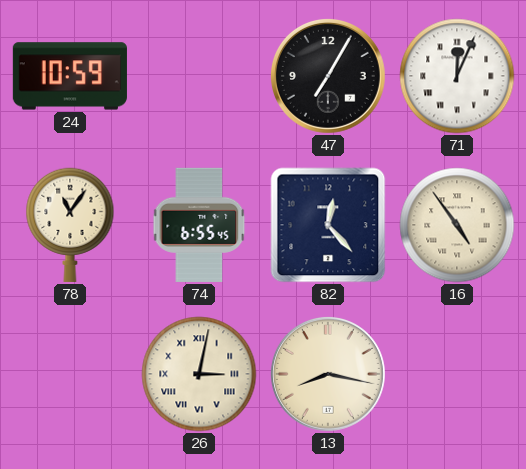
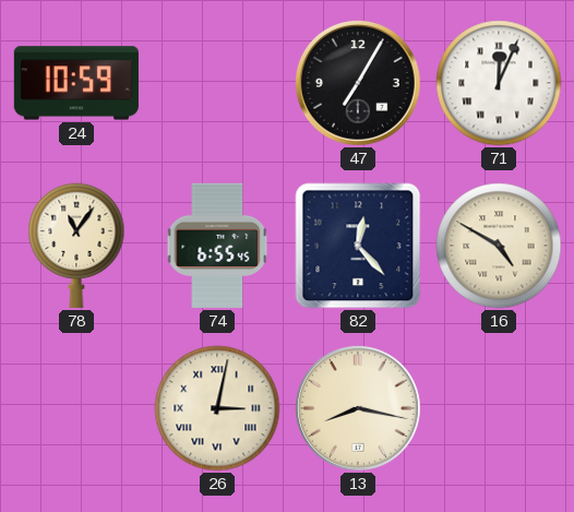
16: 4:54 -> 4:50 (499, 246)
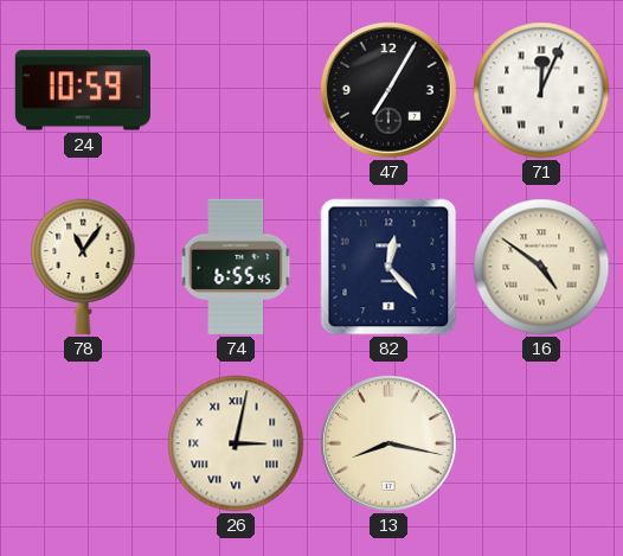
16: 4:50 -> 4:51 (541, 267)
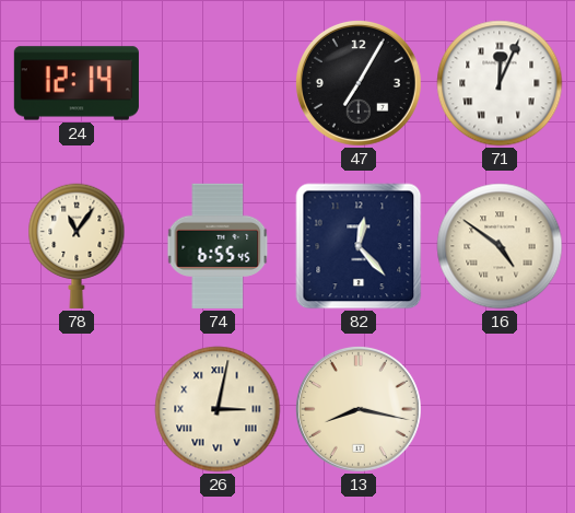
24: 10:59 -> 12:14 (77, 83)
